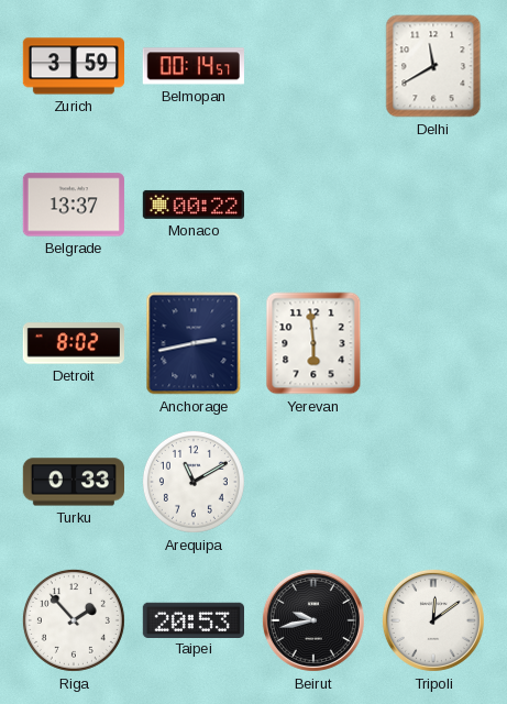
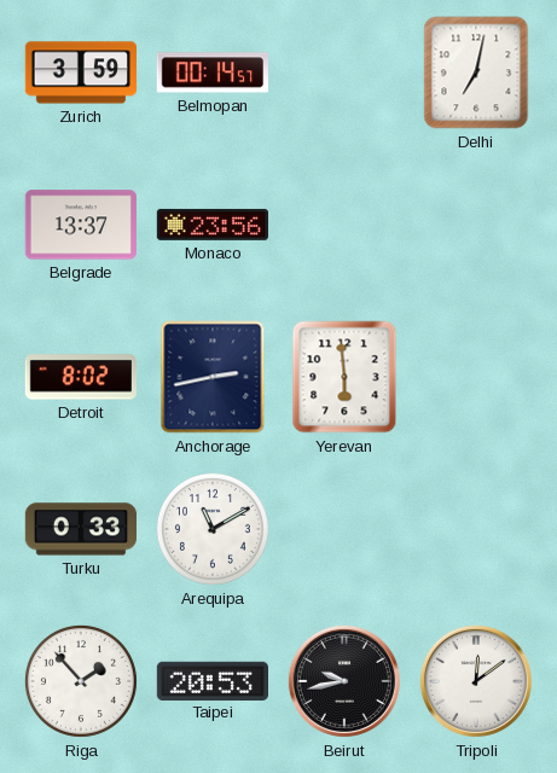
Delhi: 11:40 -> 7:02 (476, 72)
Monaco: 00:22 -> 23:56 (211, 225)
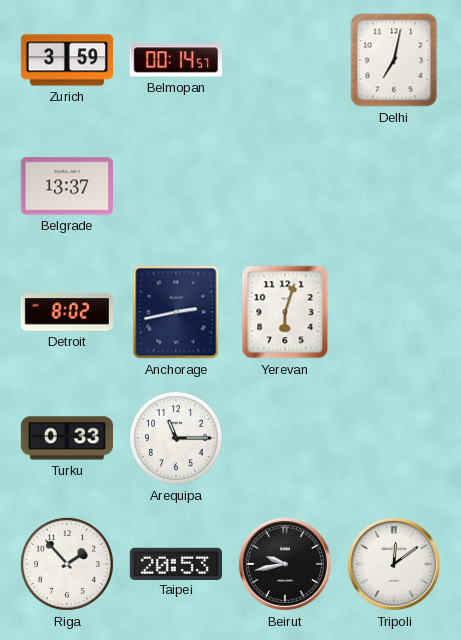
Monaco: 23:56 -> none (211, 225)
Yerevan: 5:59 -> 6:03 (285, 312)
Arequipa: 11:10 -> 11:15 (176, 438)
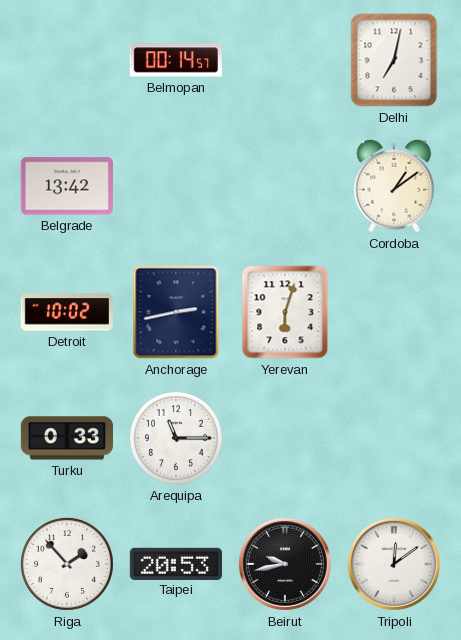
Zurich: 3:59 -> none (66, 60)
Belgrade: 13:37 -> 13:42 (67, 186)
Cordoba: none -> 1:09 (394, 186)
Detroit: 8:02 -> 10:02 (67, 312)
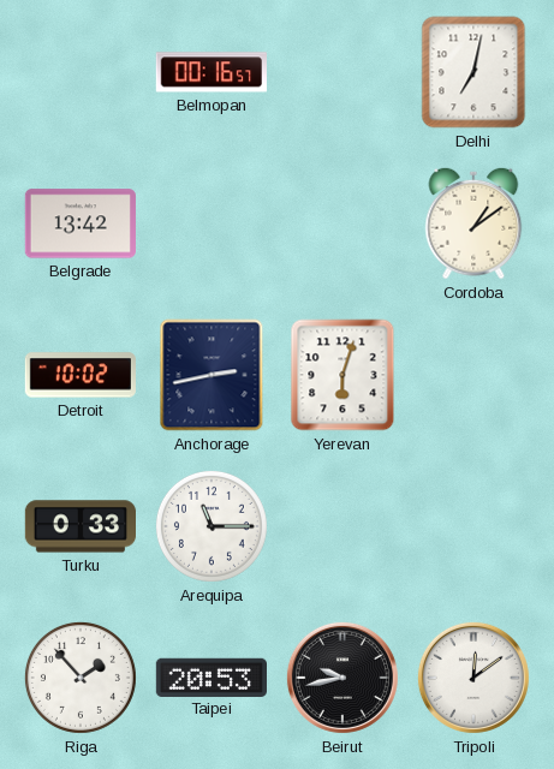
Belmopan: 00:14 -> 00:16 (212, 72)
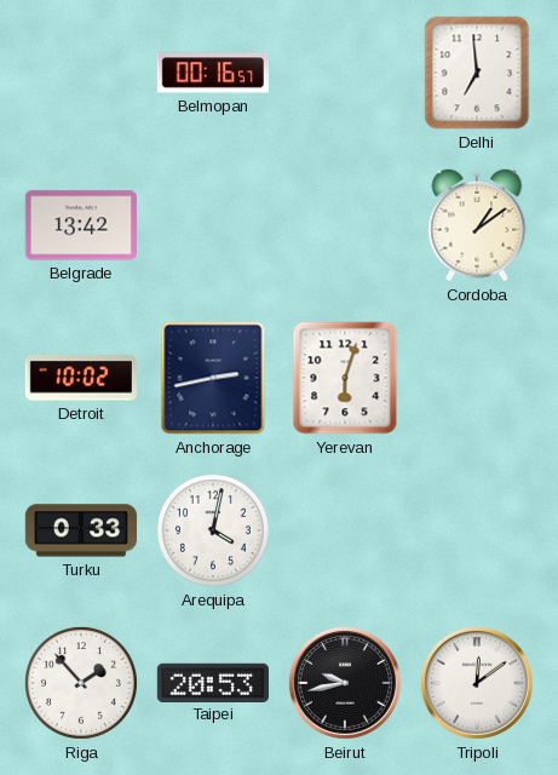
Delhi: 7:02 -> 6:59 (477, 73)
Arequipa: 11:15 -> 4:02 (213, 530)
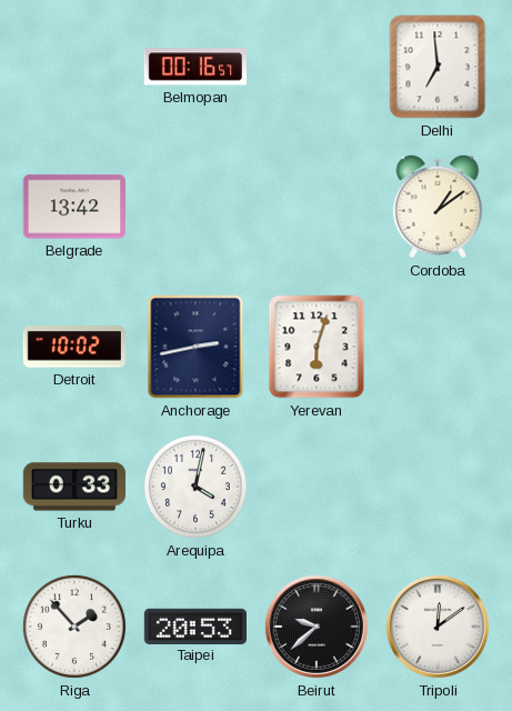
Beirut: 9:43 -> 9:38 (317, 627)
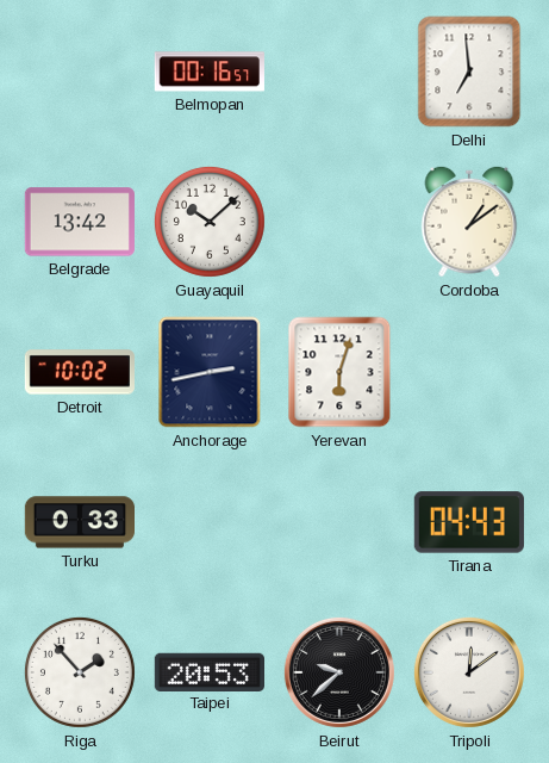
Guayaquil: none -> 10:08 (210, 222)
Arequipa: 4:02 -> none (195, 487)
Tirana: none -> 04:43 (469, 522)
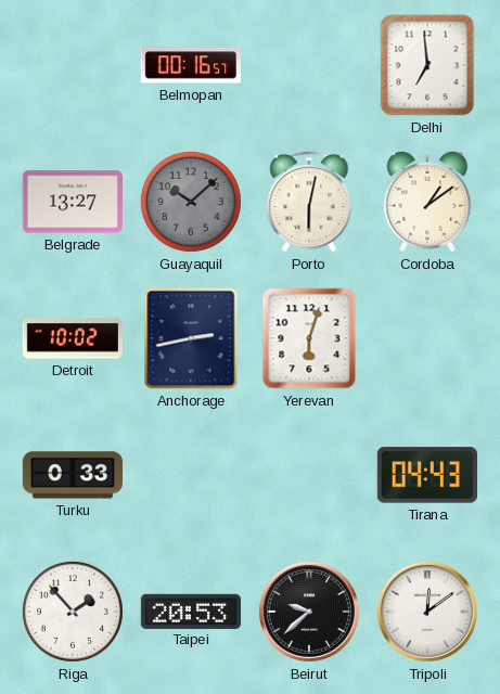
Belgrade: 13:42 -> 13:27 (73, 202)
Guayaquil dial: white -> grey (191, 202)
Porto: none -> 6:02 (309, 202)
